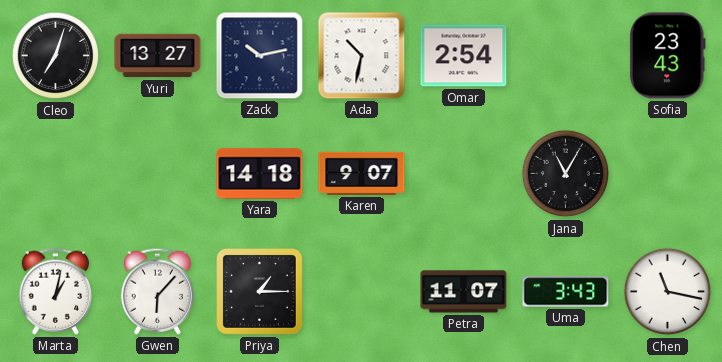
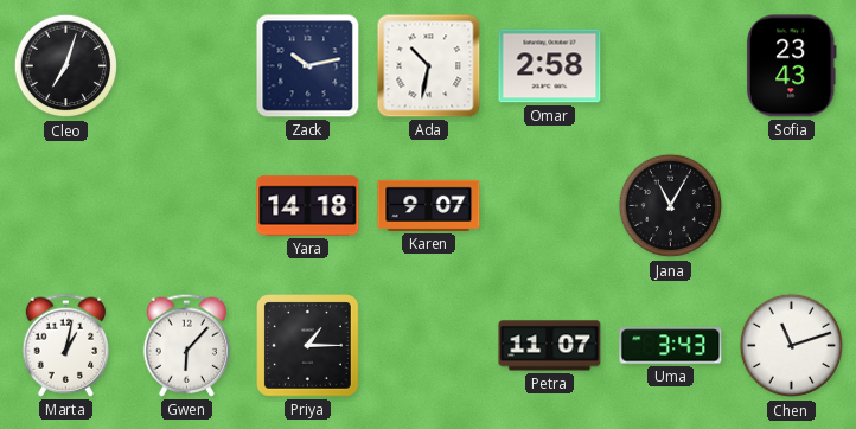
Yuri: 13:27 -> none (158, 56)
Omar: 2:54 -> 2:58 (550, 66)
Chen: 11:17 -> 11:12 (792, 346)
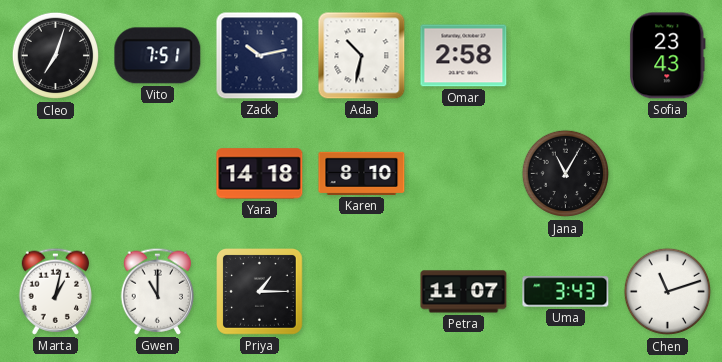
Vito: none -> 7:51 (158, 56)
Karen: 9:07 -> 8:10 (362, 173)
Gwen: 6:07 -> 11:00 (158, 291)
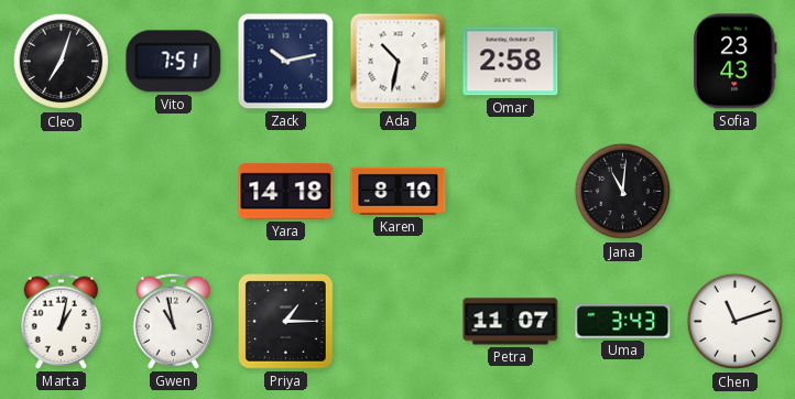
Jana: 11:05 -> 11:01 (623, 192)
Gwen: 11:00 -> 10:58 (174, 321)
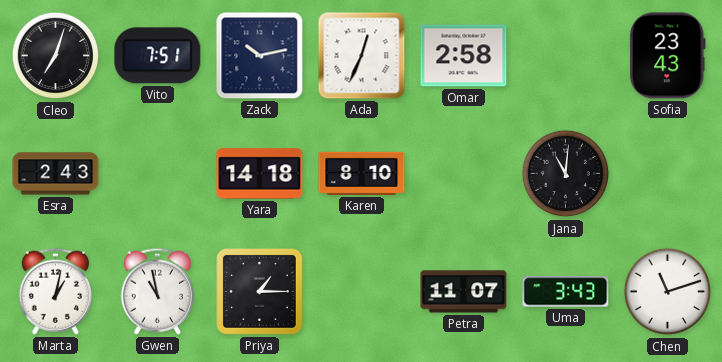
Ada: 10:32 -> 12:34 (362, 56)
Esra: none -> 2:43 (56, 174)
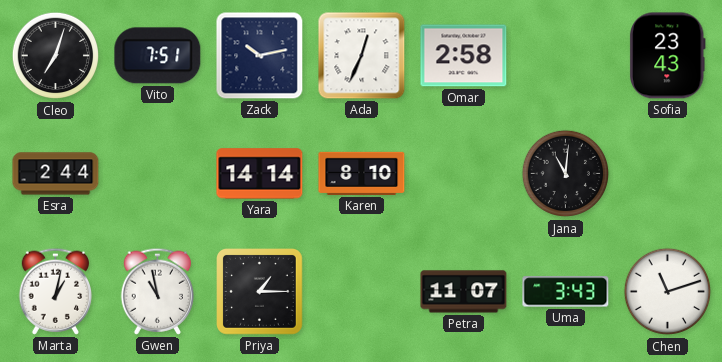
Esra: 2:43 -> 2:44 (56, 174)
Yara: 14:18 -> 14:14 (260, 174)
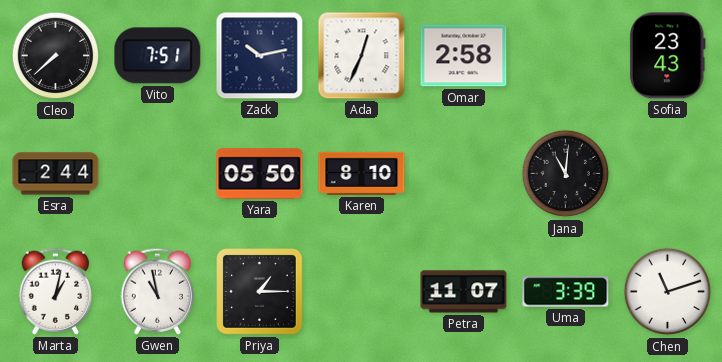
Cleo: 7:03 -> 7:38 (56, 56)
Yara: 14:14 -> 05:50 (260, 174)
Uma: 3:43 -> 3:39 (566, 292)
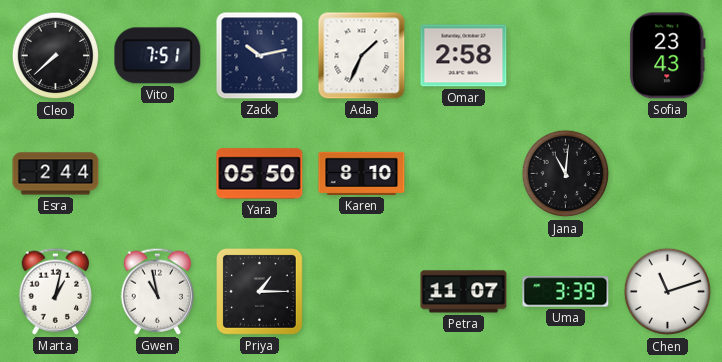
Ada: 12:34 -> 1:34 (362, 56)
